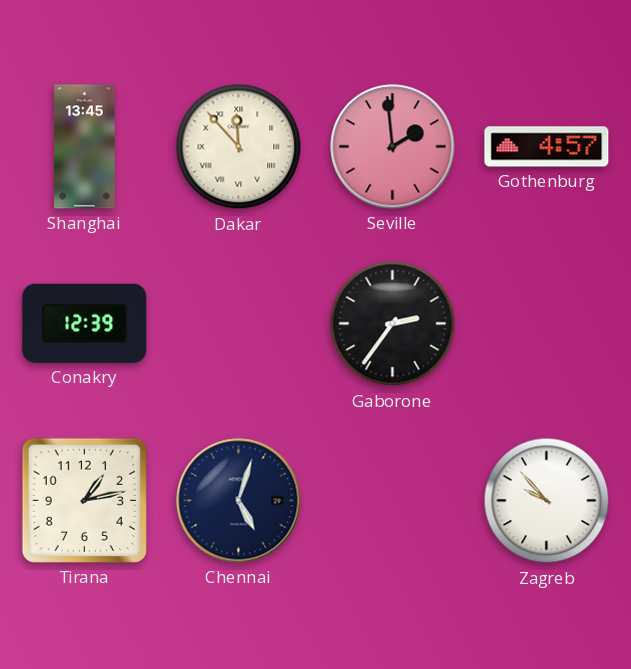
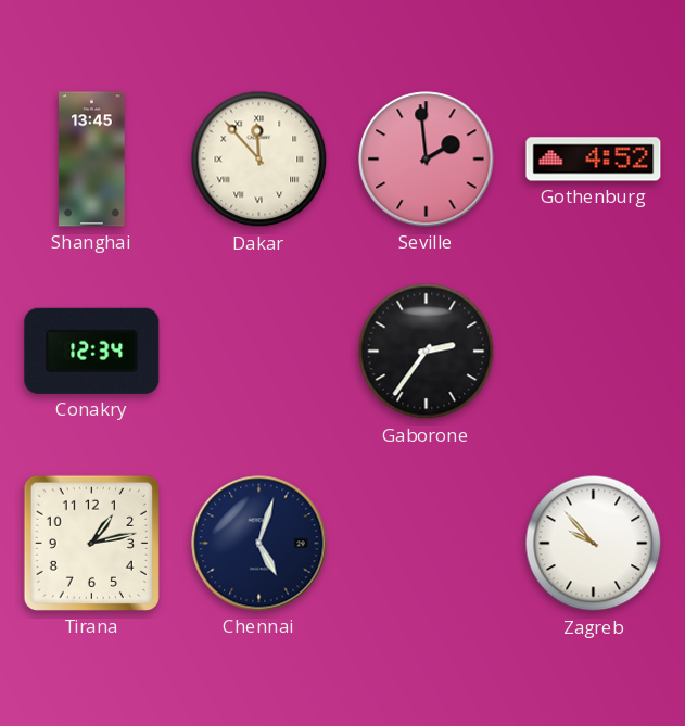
Gothenburg: 4:57 -> 4:52 (594, 160)
Conakry: 12:39 -> 12:34 (92, 351)
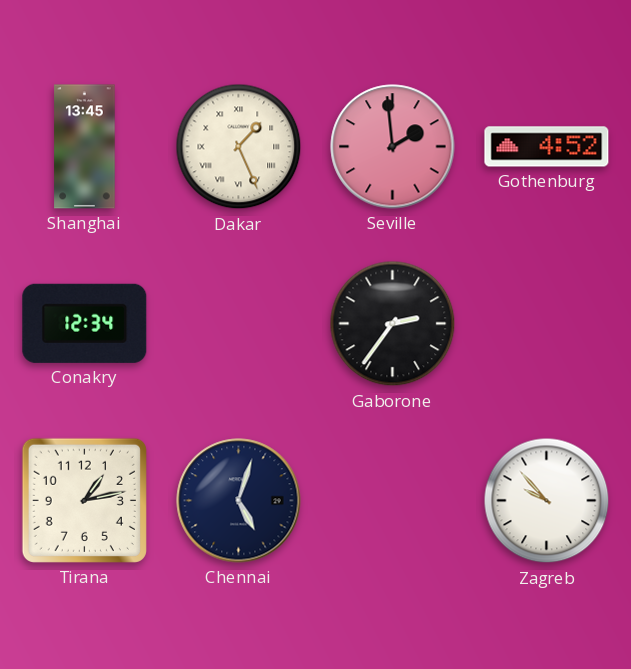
Dakar: 11:53 -> 1:26 (239, 147)
